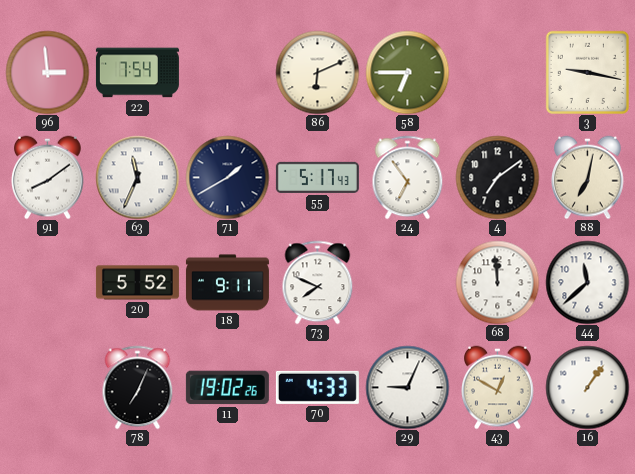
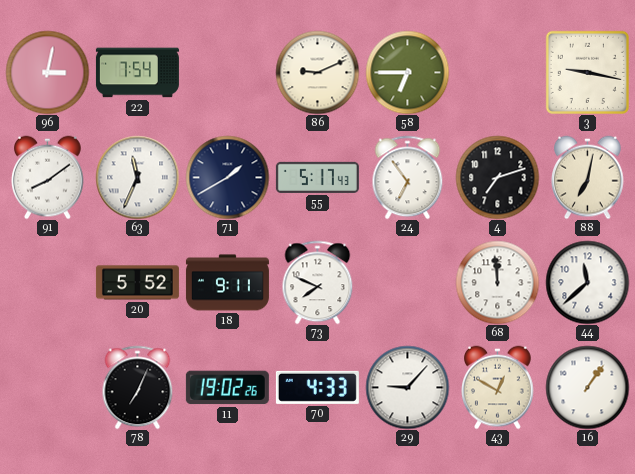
96: 2:59 -> 3:02 (47, 72)
86: 6:11 -> 9:11 (317, 72)
4: 7:09 -> 7:12 (497, 177)
29: 9:04 -> 9:07 (407, 387)
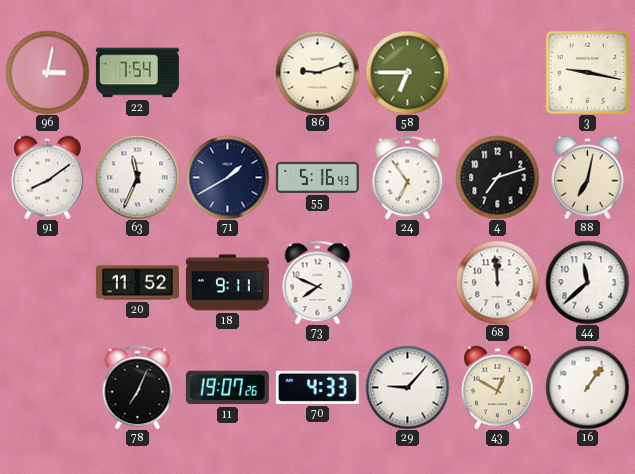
86: 9:11 -> 9:12 (317, 72)
55: 5:17 -> 5:16 (317, 177)
20: 5:52 -> 11:52 (137, 283)
11: 19:02 -> 19:07 (227, 388)
